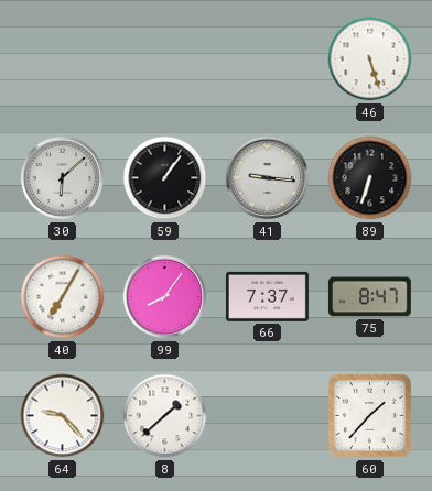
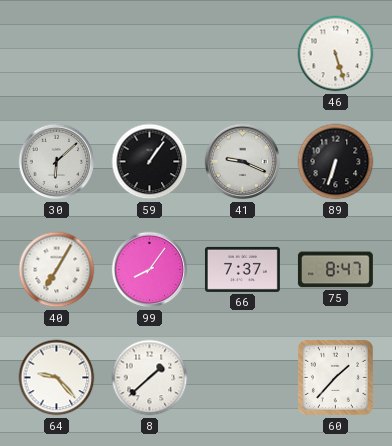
41: 9:16 -> 9:19 (243, 162)
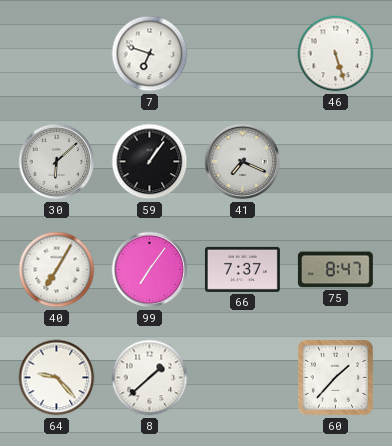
7: none -> 6:48 (150, 54)
41: 9:19 -> 7:19 (243, 162)
89: 6:33 -> none (336, 162)
99: 8:06 -> 7:06 (150, 270)
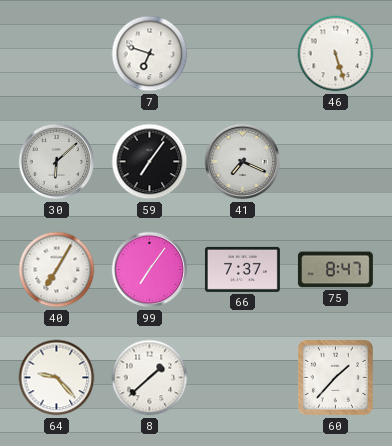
59: 1:06 -> 7:06 (150, 162)
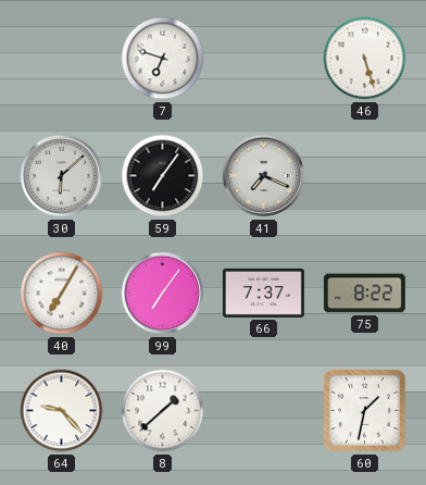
75: 8:47 -> 8:22 (364, 294)
60: 1:37 -> 1:32 (364, 410)
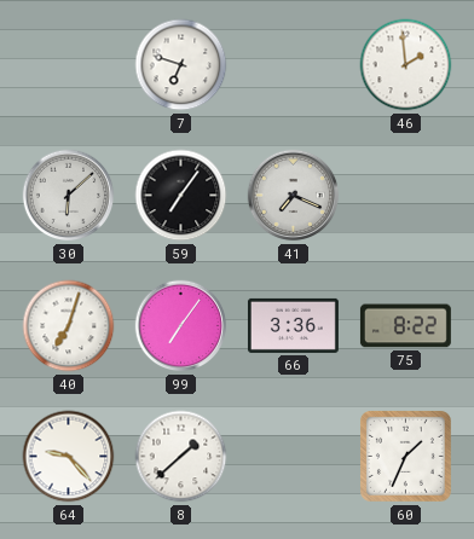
46: 5:27 -> 1:59 (406, 65)
40: 7:05 -> 7:03 (69, 326)
66: 7:37 -> 3:36 (293, 325)
60: 1:32 -> 1:34 (405, 456)
